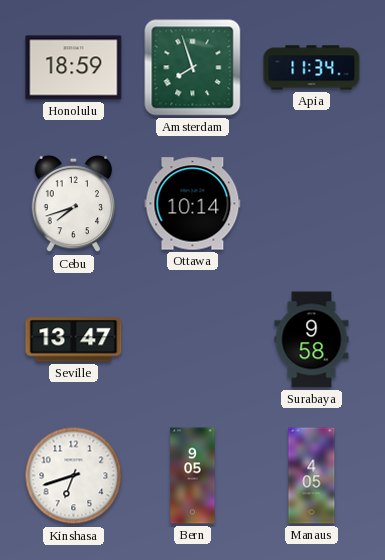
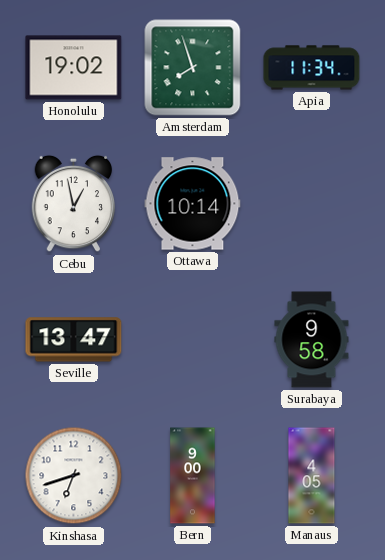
Honolulu: 18:59 -> 19:02 (74, 68)
Cebu: 7:42 -> 12:58 (74, 204)
Bern: 9:05 -> 9:00 (193, 476)
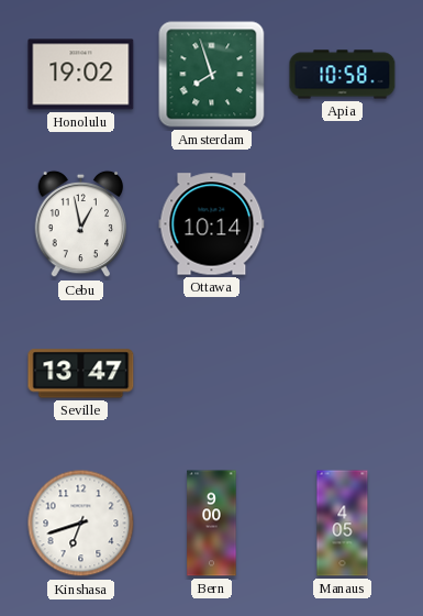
Apia: 11:34 -> 10:58 (343, 75)
Surabaya: 9:58 -> none (312, 340)
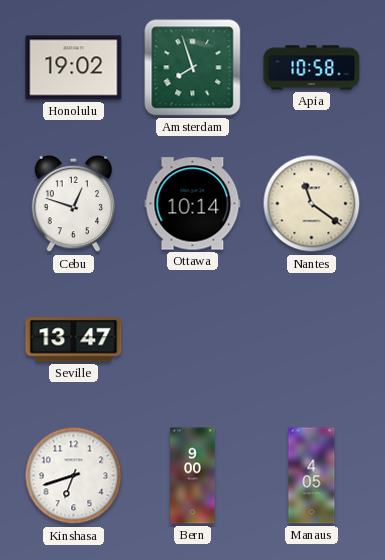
Cebu: 12:58 -> 12:48 (74, 204)
Nantes: none -> 11:21 (312, 204)
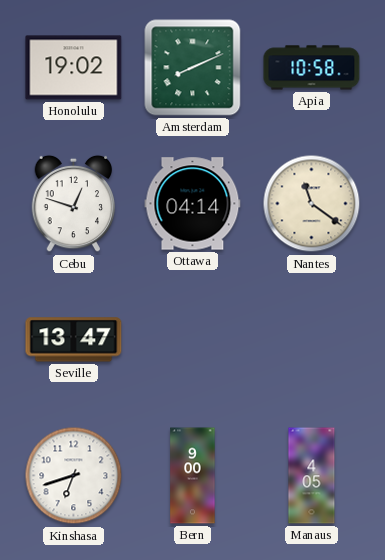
Amsterdam: 7:57 -> 8:11 (193, 68)
Ottawa: 10:14 -> 04:14 (193, 204)
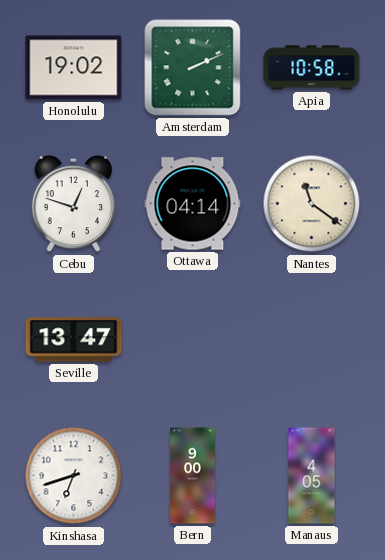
Amsterdam: 8:11 -> 2:11 (193, 68)
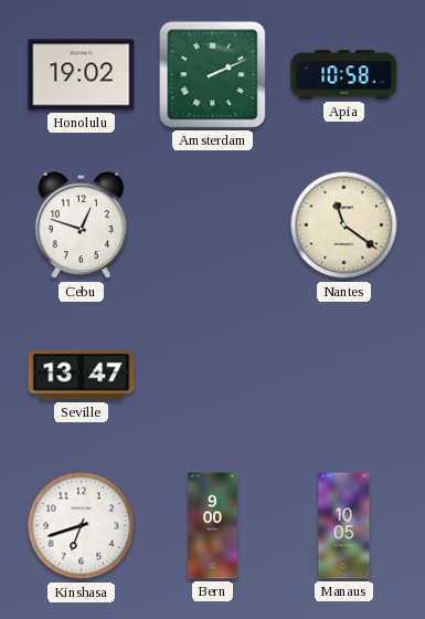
Ottawa: 04:14 -> none (193, 204)
Manaus: 4:05 -> 10:05 (344, 526)
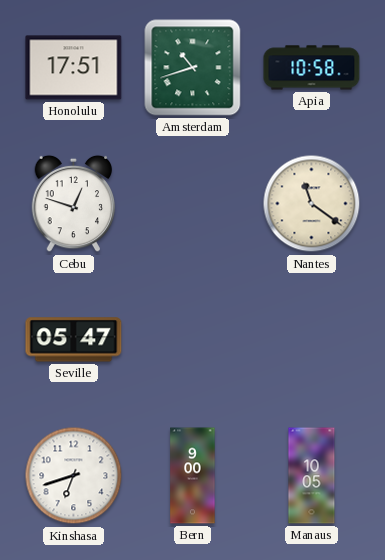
Honolulu: 19:02 -> 17:51 (74, 68)
Amsterdam: 2:11 -> 10:42 (193, 68)
Seville: 13:47 -> 05:47 (74, 340)
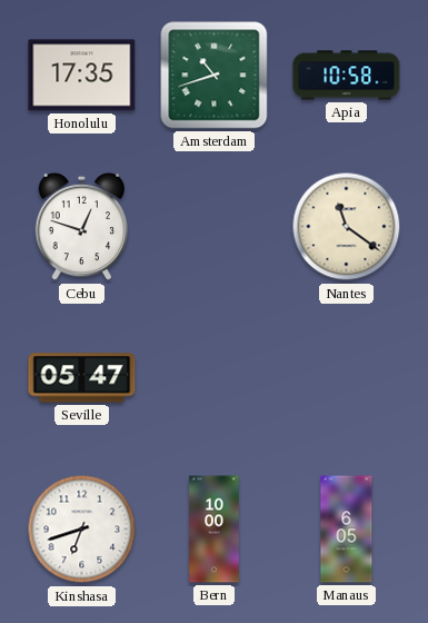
Honolulu: 17:51 -> 17:35 (82, 76)
Bern: 9:00 -> 10:00 (215, 530)
Manaus: 10:05 -> 6:05 (347, 530)
